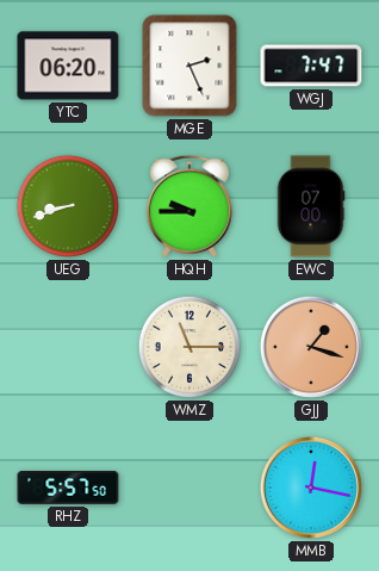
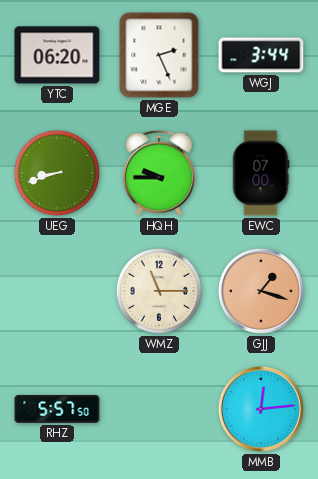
WGJ: 7:47 -> 3:44 (261, 55)
MMB: 12:17 -> 12:14 (261, 409)
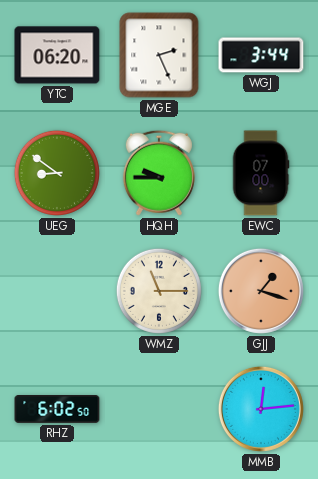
UEG: 8:42 -> 8:51 (57, 173)
RHZ: 5:57 -> 6:02 (57, 410)
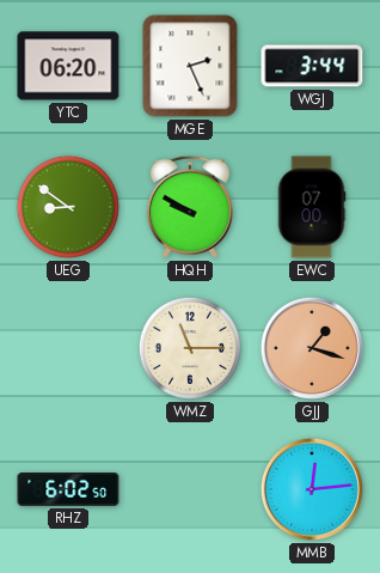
HQH: 9:45 -> 9:50 (190, 207)
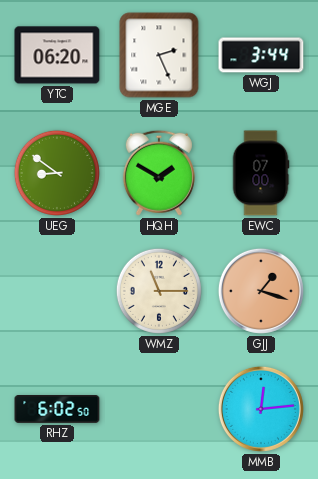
HQH: 9:50 -> 1:50 (159, 173)
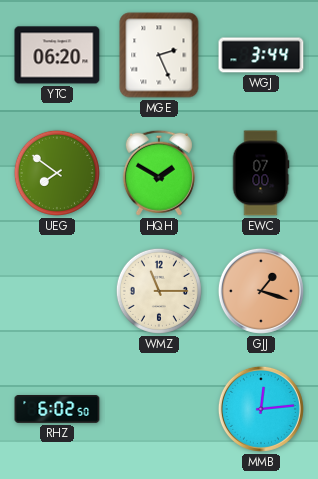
UEG: 8:51 -> 7:51 (57, 173)
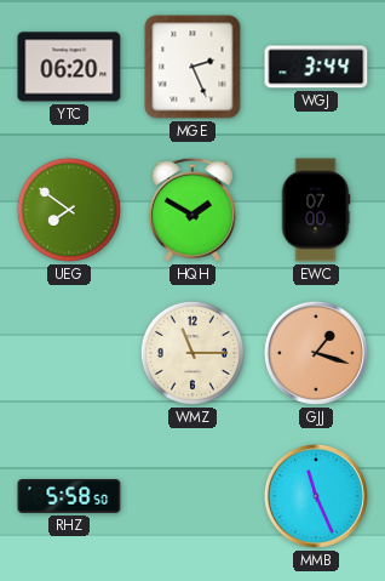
RHZ: 6:02 -> 5:58 (69, 497)
MMB: 12:14 -> 11:26 (316, 496)
